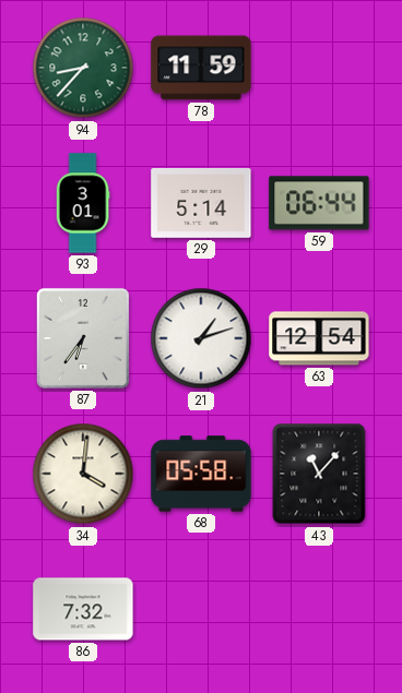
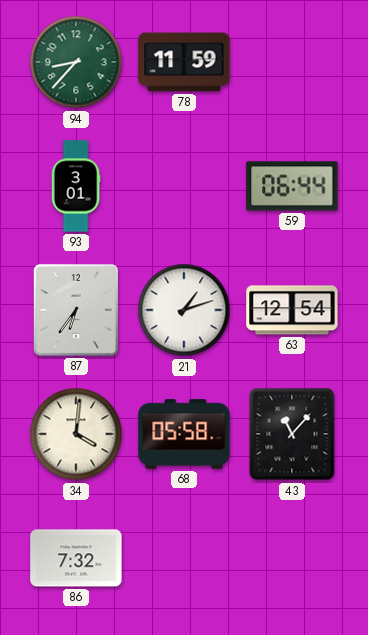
29: 5:14 -> none (201, 203)
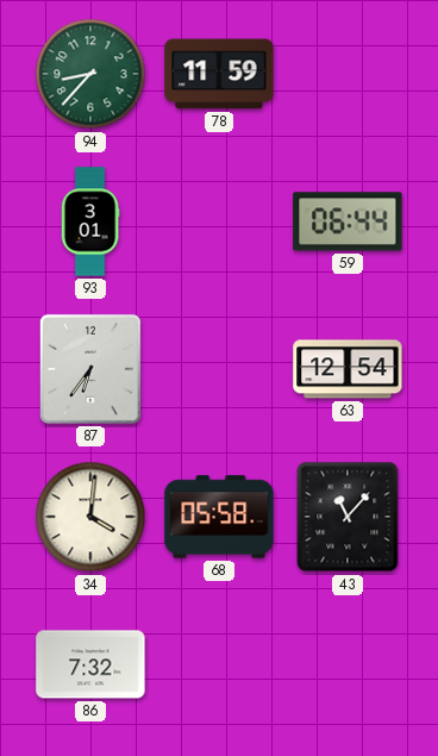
21: 1:12 -> none (184, 310)
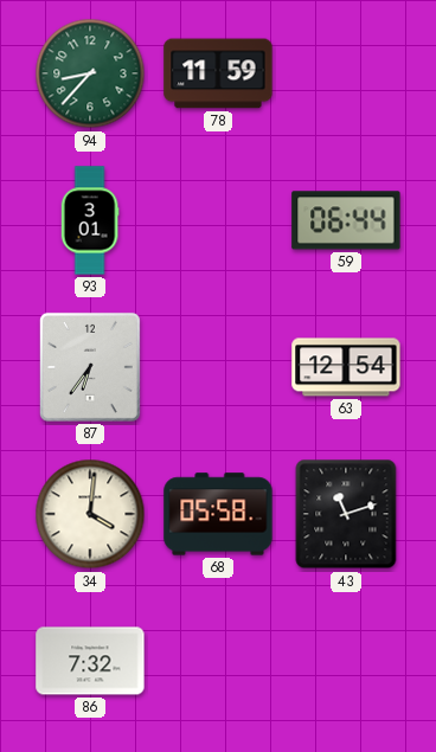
43: 11:07 -> 11:12 (346, 514)
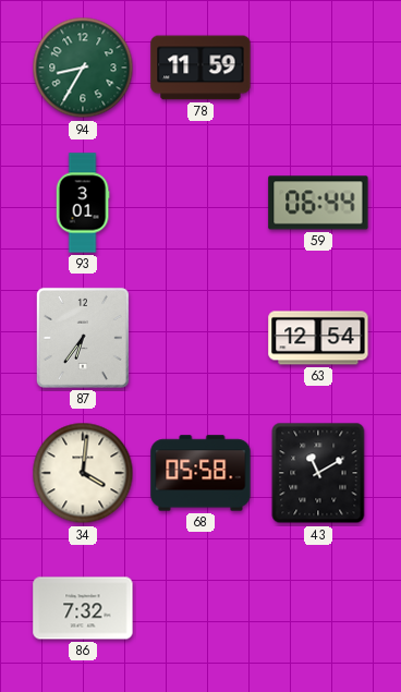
94: 8:37 -> 8:35 (83, 68)
43: 11:12 -> 11:10 (318, 473)
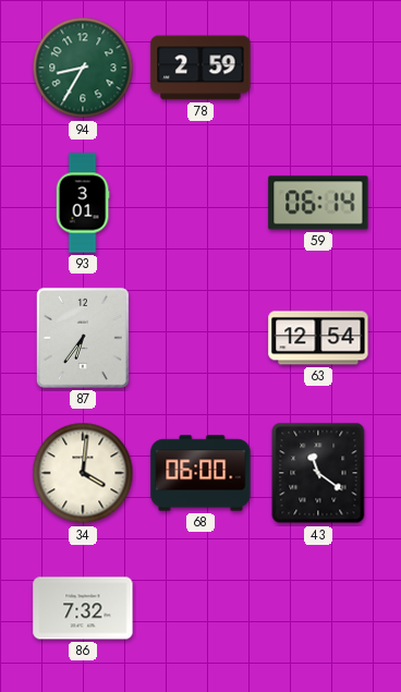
78: 11:59 -> 2:59 (200, 68)
59: 06:44 -> 06:14 (318, 203)
68: 05:58 -> 06:00 (200, 473)
43: 11:10 -> 11:21 (318, 473)
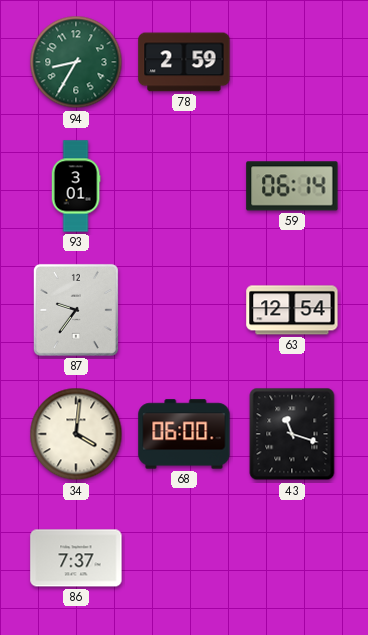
87: 6:36 -> 9:36 (76, 310)
43: 11:21 -> 11:18 (292, 434)
86: 7:32 -> 7:37 (76, 558)
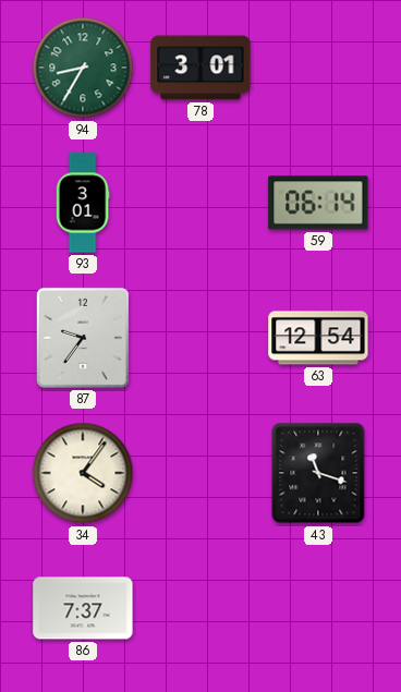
78: 2:59 -> 3:01 (200, 68)
34: 4:01 -> 4:06 (83, 473)
68: 06:00 -> none (184, 434)
